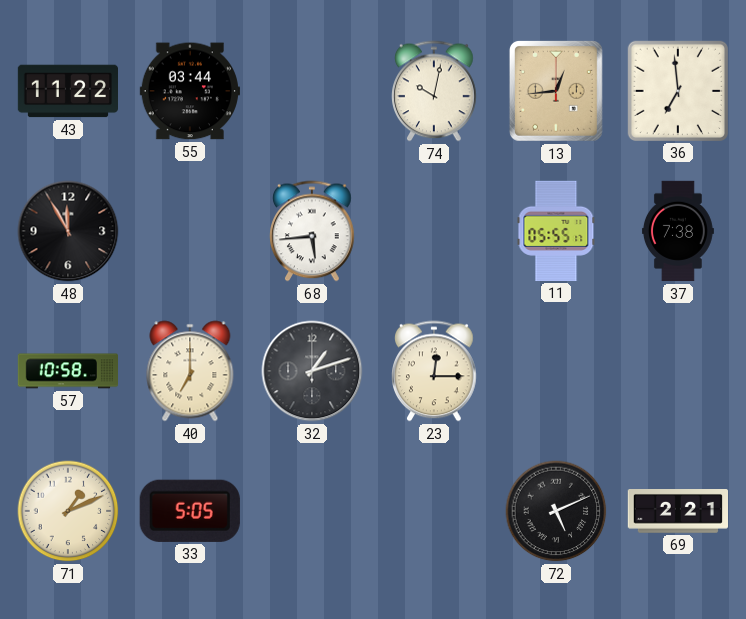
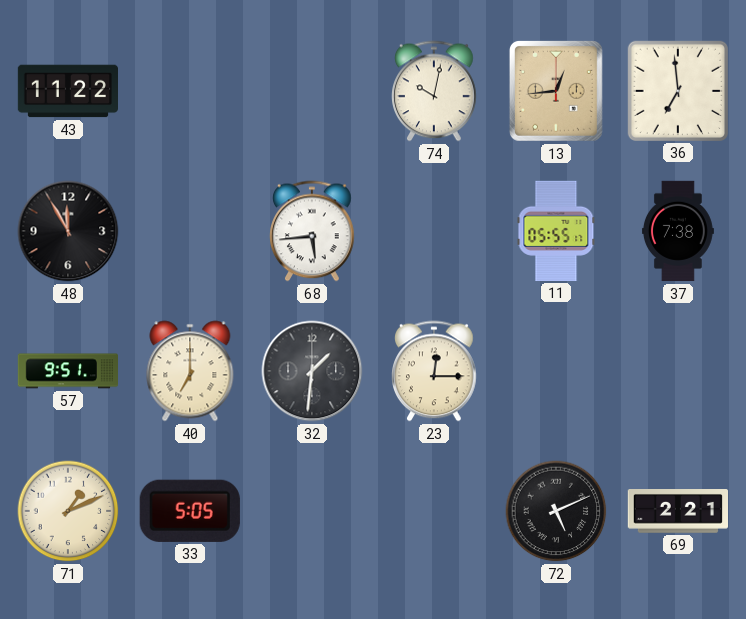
55: 03:44 -> none (189, 91)
57: 10:58 -> 9:51 (67, 371)
32: 1:12 -> 1:31 (312, 371)
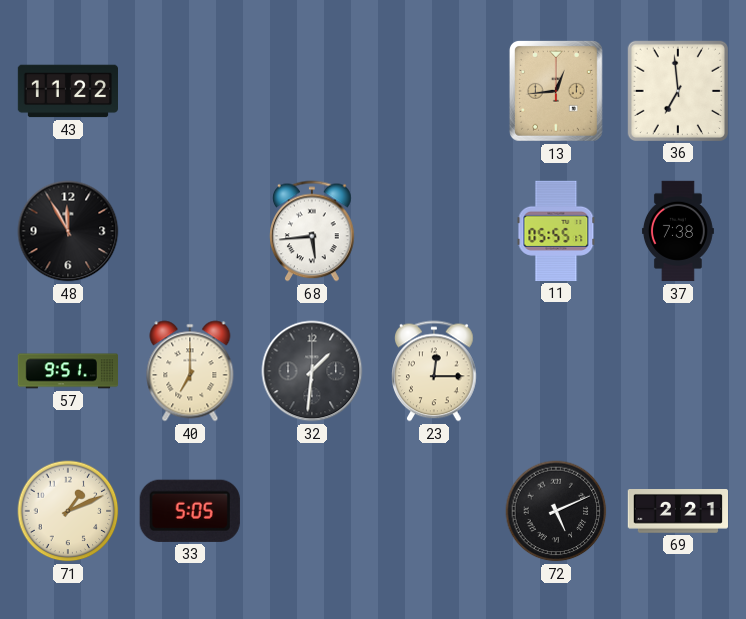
74: 10:02 -> none (435, 91)
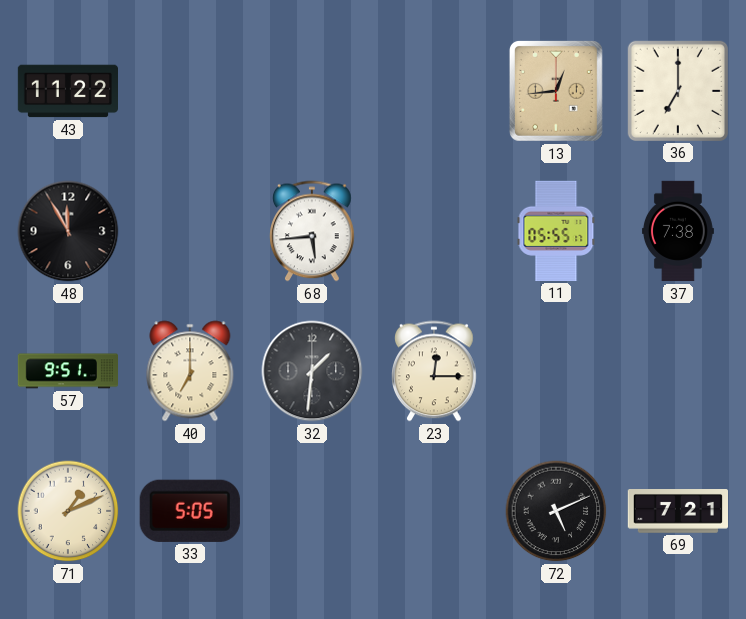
36: 6:59 -> 7:00 (678, 91)
69: 2:21 -> 7:21 (677, 512)
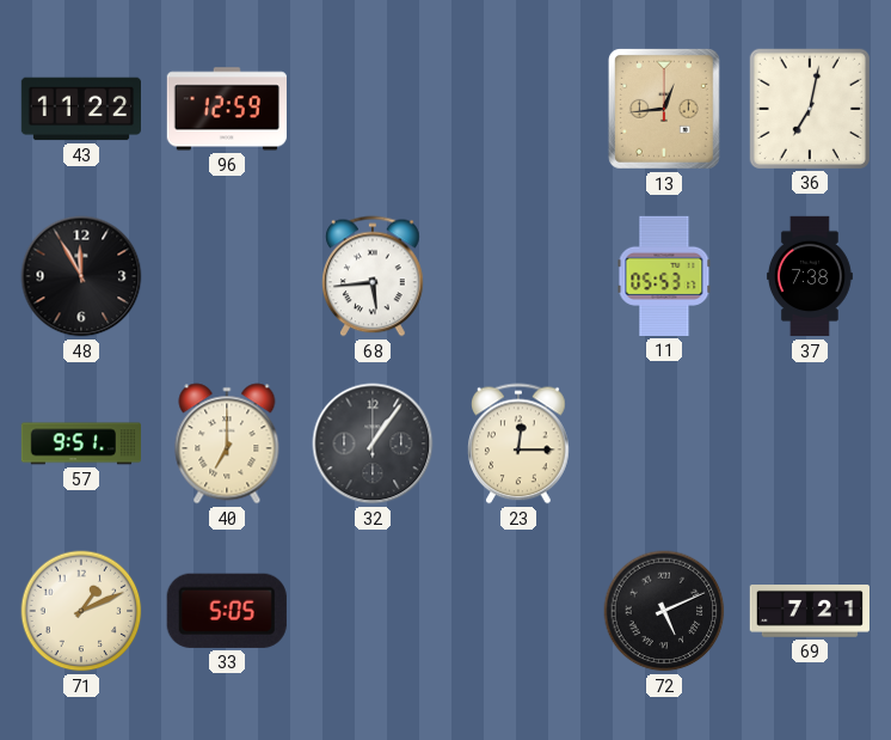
96: none -> 12:59 (226, 109)
36: 7:00 -> 7:02 (810, 109)
11: 05:55 -> 05:53 (664, 276)
32: 1:31 -> 1:06 (373, 444)
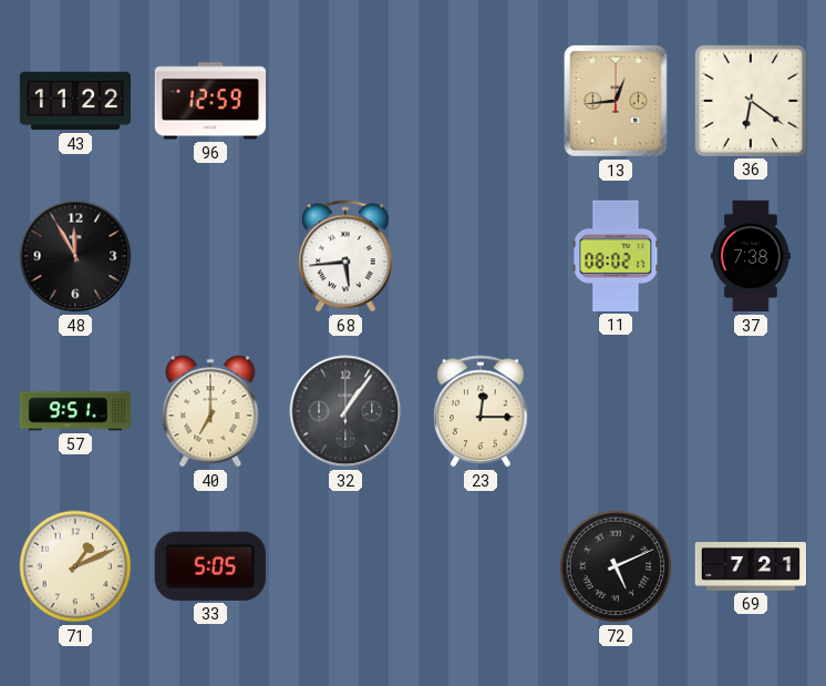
36: 7:02 -> 6:21 (751, 101)
11: 05:53 -> 08:02 (616, 256)
